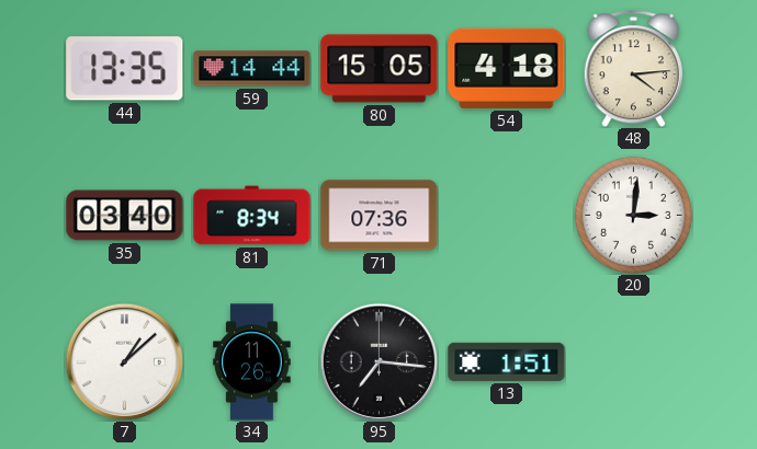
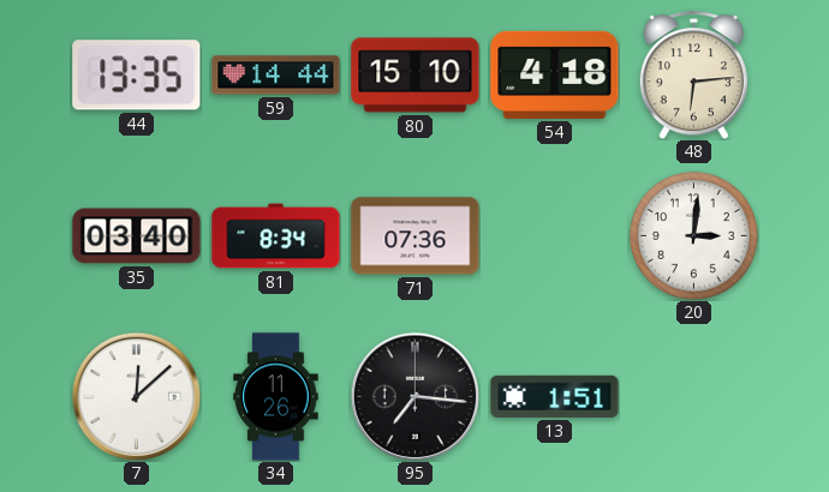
80: 15:05 -> 15:10 (416, 76)
48: 4:14 -> 6:14 (693, 76)
7: 1:08 -> 12:08 (136, 396)
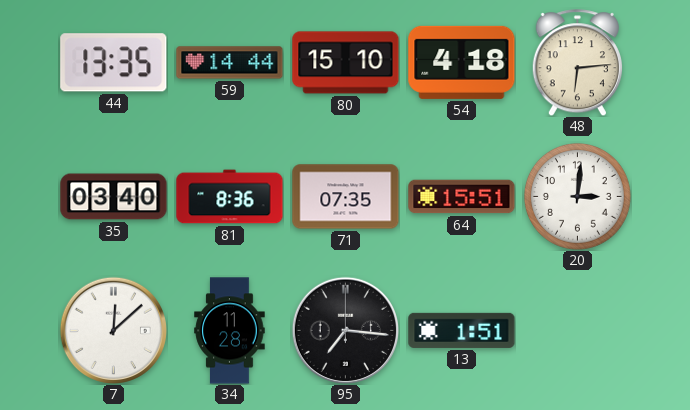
81: 8:34 -> 8:36 (230, 197)
71: 07:36 -> 07:35 (346, 197)
64: none -> 15:51 (462, 197)
34: 11:26 -> 11:28 (230, 331)
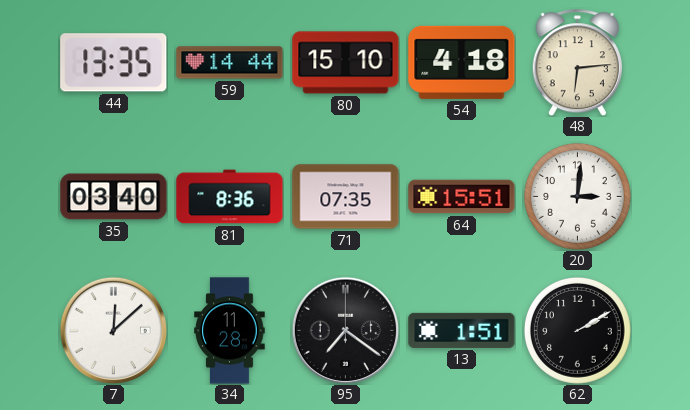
95: 7:16 -> 7:21 (345, 330)
62: none -> 2:10 (577, 330)
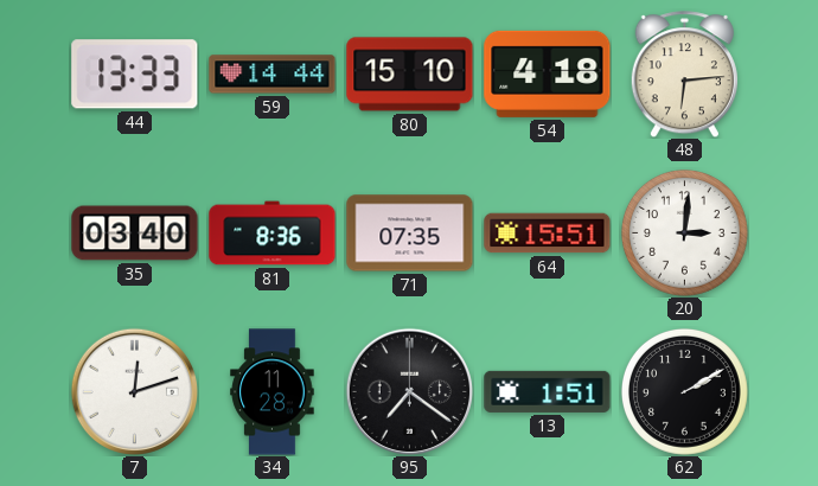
44: 13:35 -> 13:33 (135, 75)
7: 12:08 -> 12:12 (134, 391)
